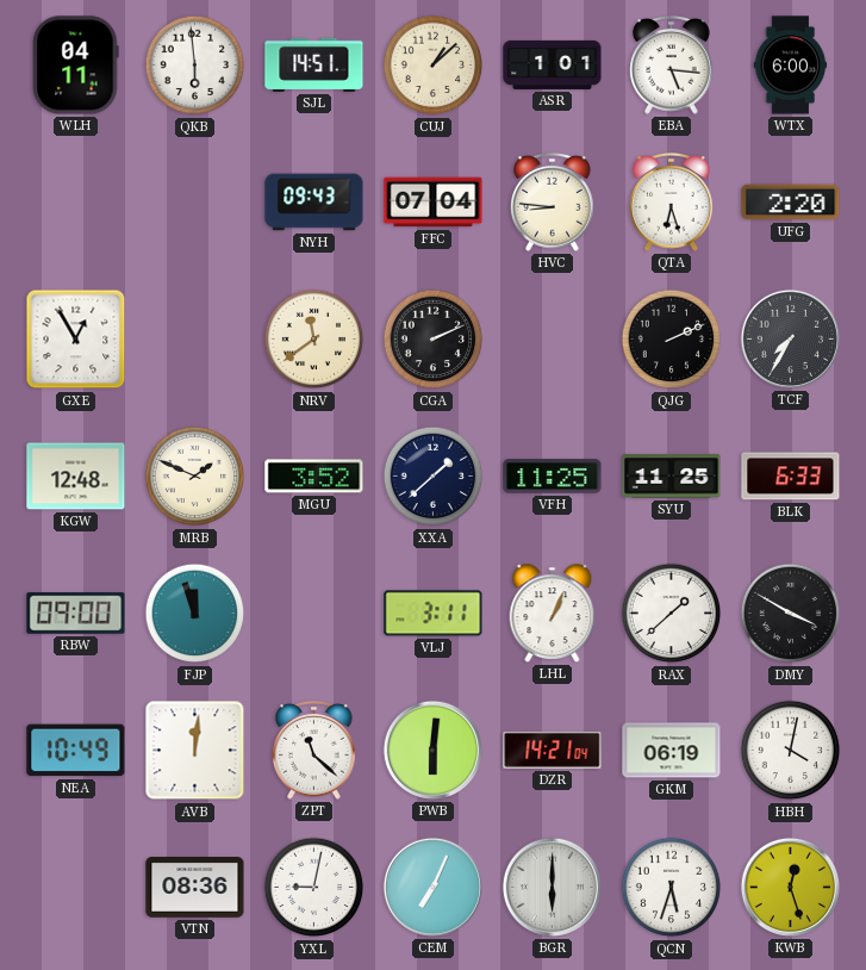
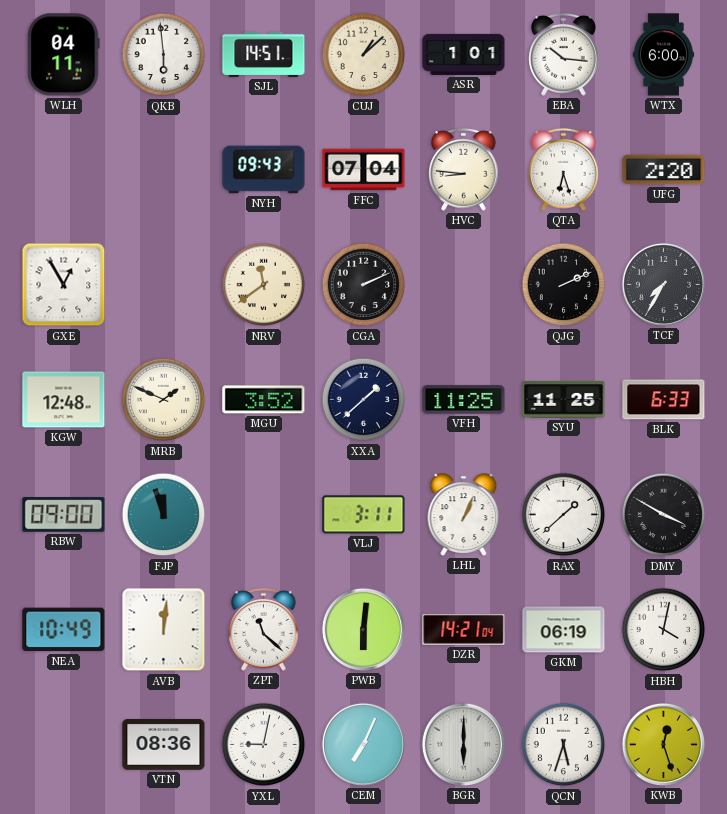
EBA: 5:16 -> 10:16 (564, 55)
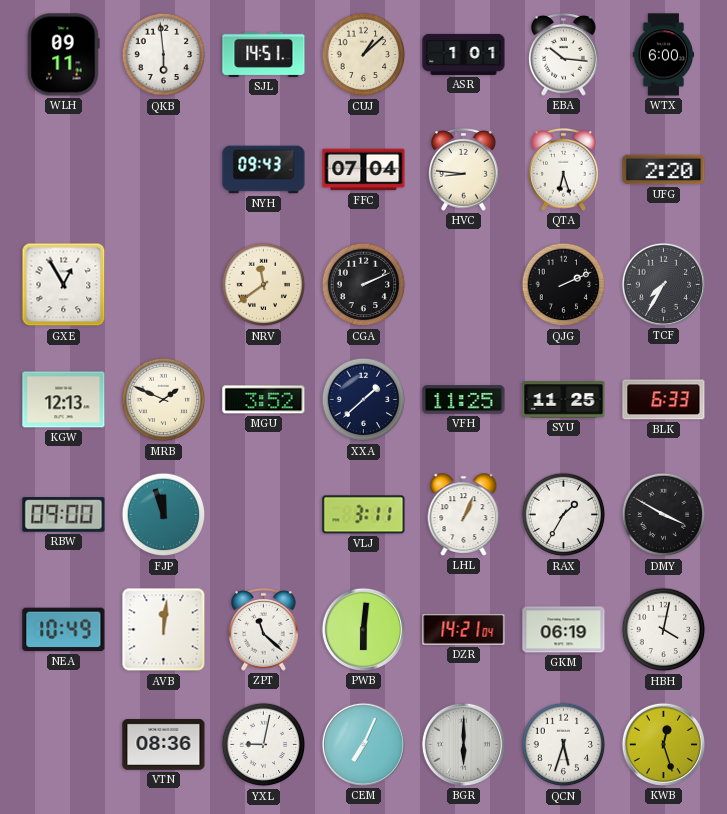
WLH: 04:11 -> 09:11 (64, 55)
KGW: 12:48 -> 12:13 (64, 400)
RAX: 1:38 -> 1:35 (564, 515)
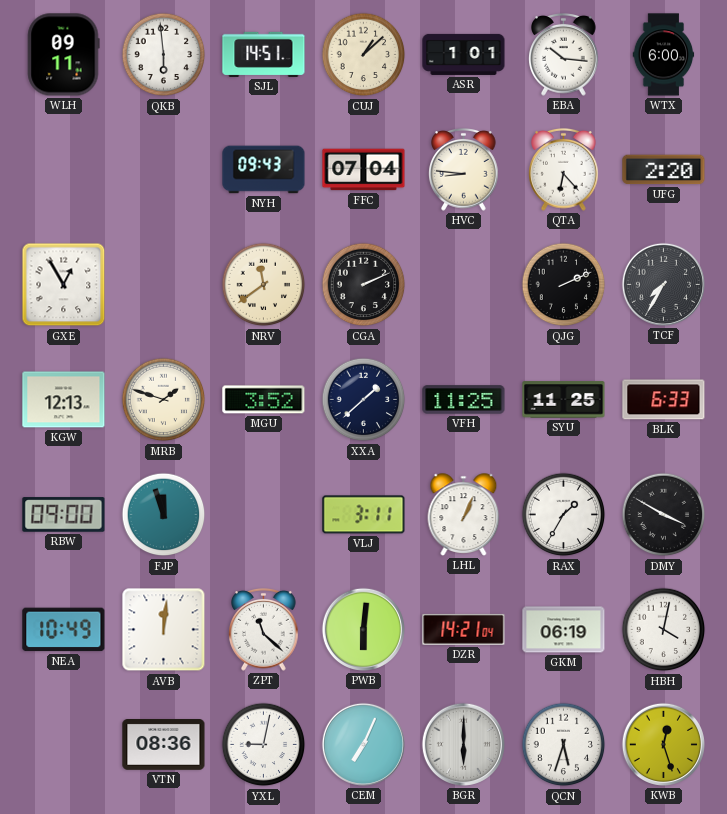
QTA: 6:27 -> 6:23 (564, 170)
MRB: 1:49 -> 1:48 (164, 400)
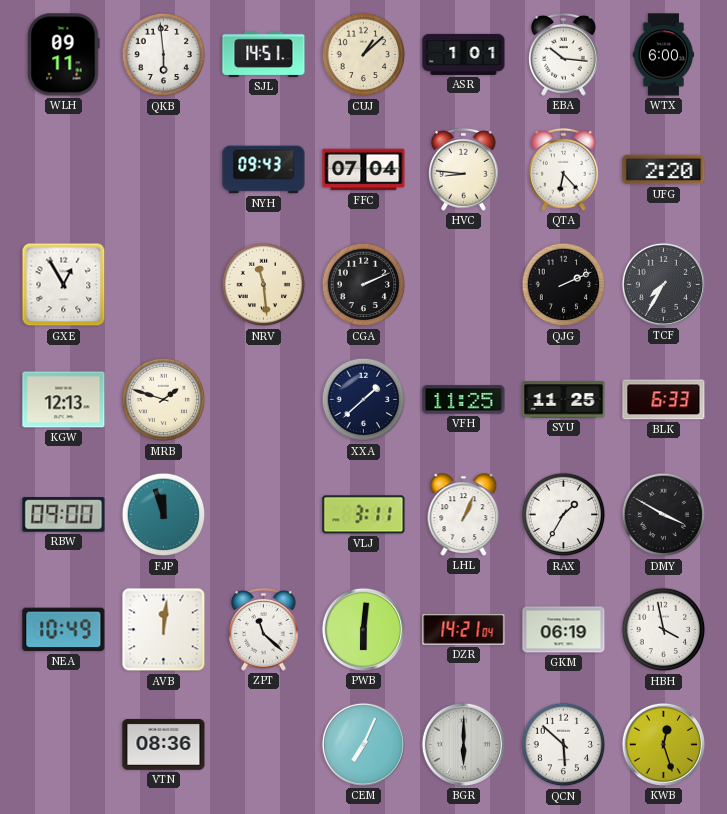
NRV: 11:39 -> 11:29 (264, 285)
MGU: 3:52 -> none (264, 400)
HBH: 4:02 -> 3:58 (664, 630)
YXL: 9:02 -> none (264, 745)
QCN: 5:33 -> 5:52 (564, 745)
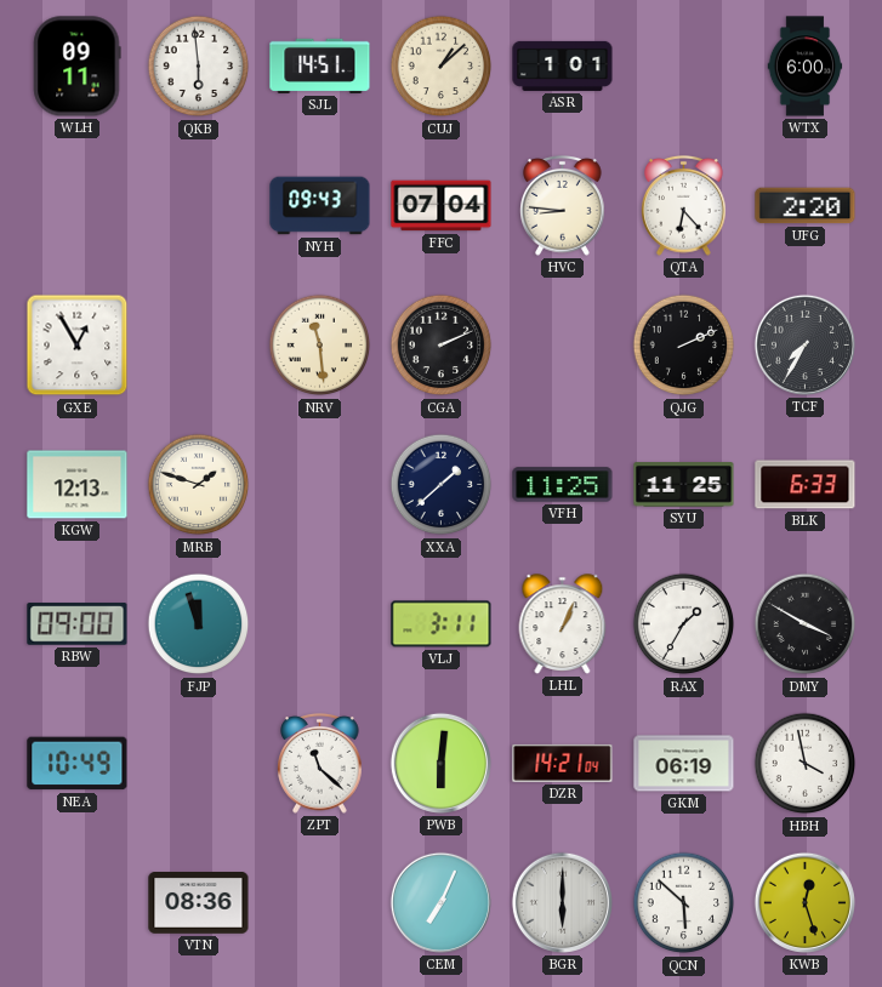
EBA: 10:16 -> none (564, 55)
AVB: 12:01 -> none (164, 630)
